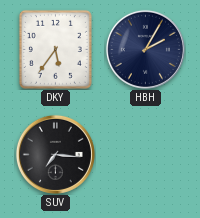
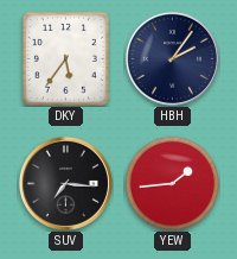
HBH: 2:05 -> 2:06 (172, 58)
YEW: none -> 1:44 (172, 183)
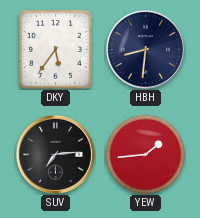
HBH: 2:06 -> 8:31 (145, 49)
SUV: 7:16 -> 7:14 (55, 154)
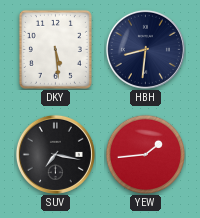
DKY: 5:36 -> 5:29 (55, 49)
SUV: 7:14 -> 7:17 (55, 154)
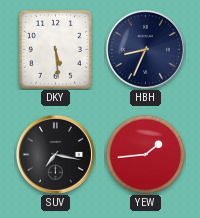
HBH: 8:31 -> 8:34 (145, 49)
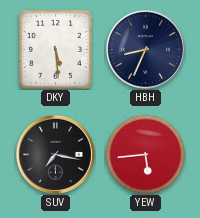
YEW: 1:44 -> 5:44 (145, 154)
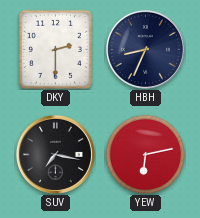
DKY: 5:29 -> 2:30 (55, 49)
YEW: 5:44 -> 6:13 (145, 154)
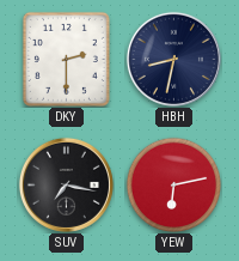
HBH: 8:34 -> 8:32 (173, 59)
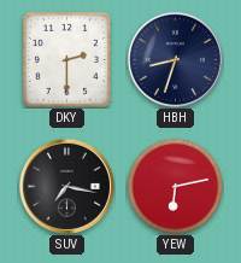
HBH: 8:32 -> 8:33 (175, 59)
